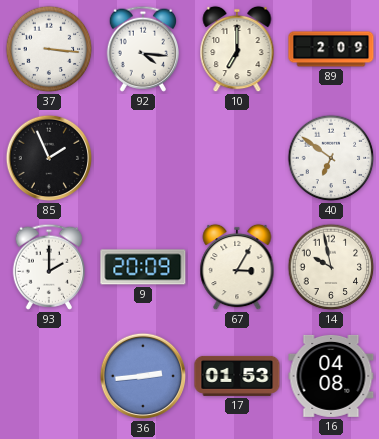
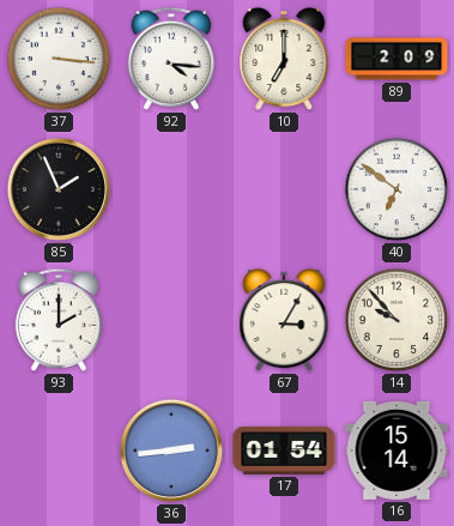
9: 20:09 -> none (143, 267)
14: 9:58 -> 9:53 (397, 320)
17: 01:53 -> 01:54 (284, 451)
16: 04:08 -> 15:14 (397, 451)
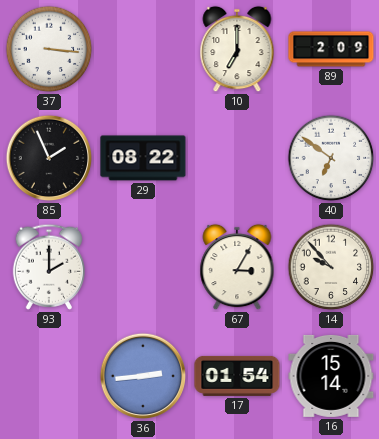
92: 4:16 -> none (170, 59)
29: none -> 08:22 (143, 158)
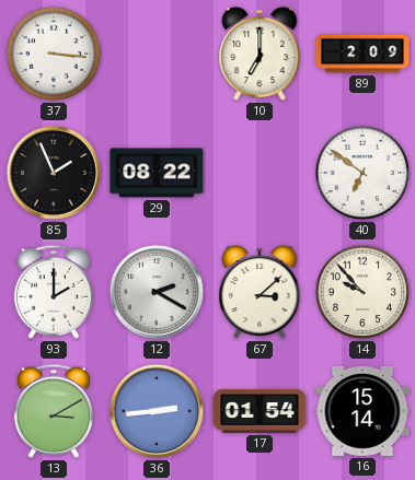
12: none -> 2:20 (157, 292)
67: 3:05 -> 3:08 (260, 292)
13: none -> 3:10 (53, 411)
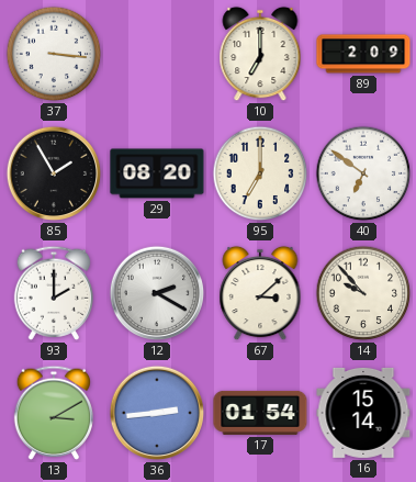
85: 1:56 -> 1:55 (54, 173)
29: 08:22 -> 08:20 (157, 173)
95: none -> 7:00 (260, 173)
